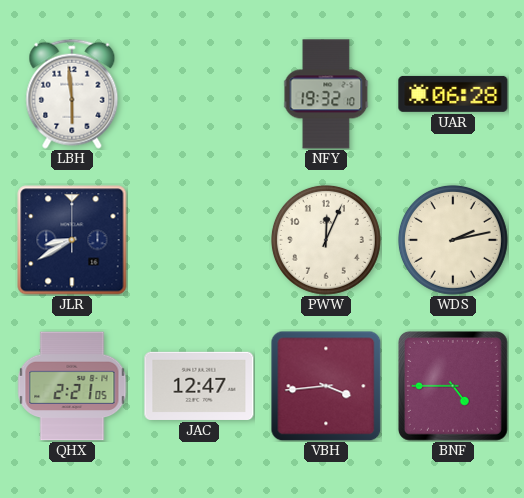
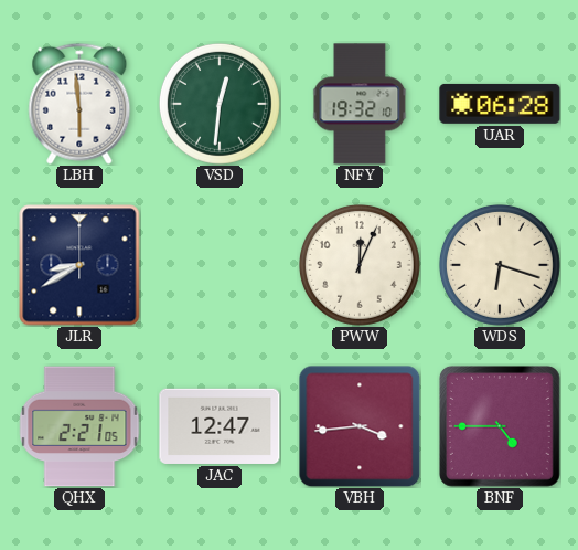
VSD: none -> 12:31 (220, 104)
WDS: 2:13 -> 6:18 (500, 265)
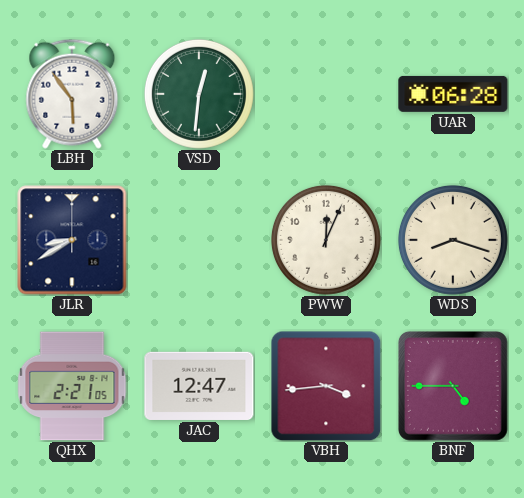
LBH: 5:59 -> 5:54 (72, 94)
NFY: 19:32 -> none (360, 104)
WDS: 6:18 -> 8:18 (453, 240)
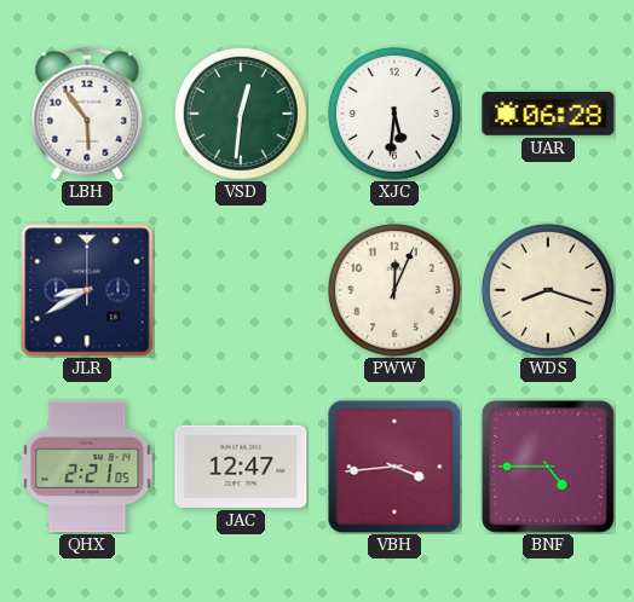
XJC: none -> 5:31 (394, 114)
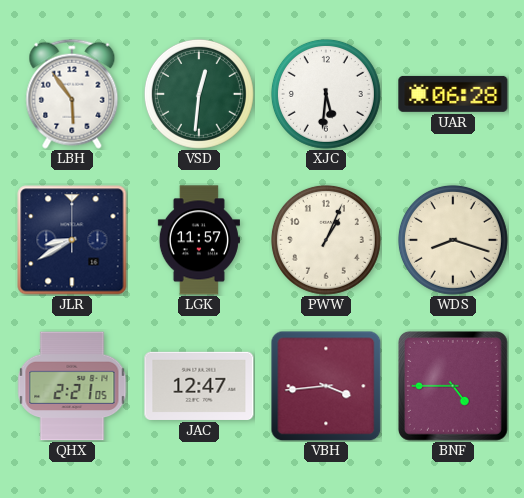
LGK: none -> 11:57 (199, 240)
PWW: 12:04 -> 1:04 (326, 240)
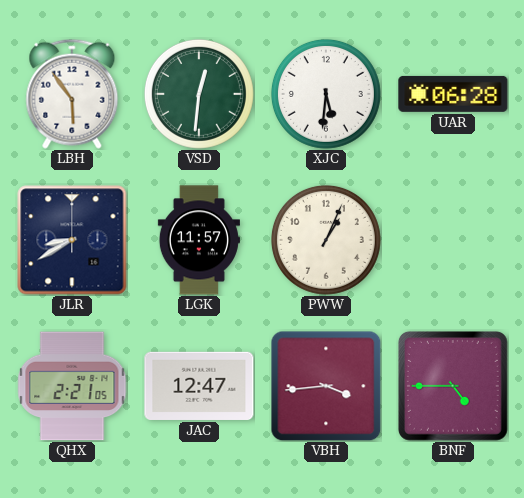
WDS: 8:18 -> none (453, 240)
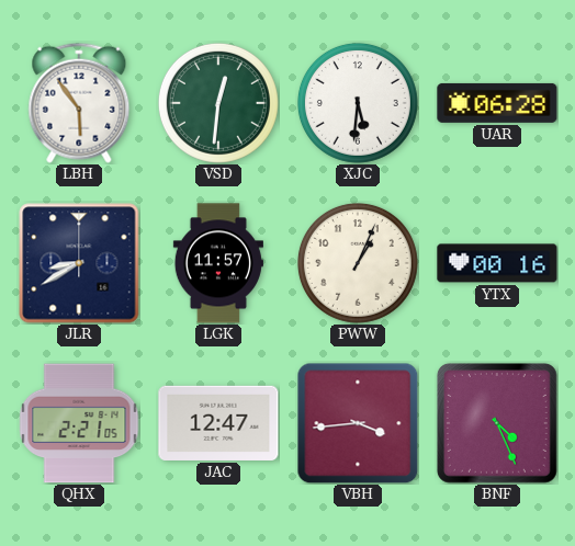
YTX: none -> 00:16 (497, 263)
BNF: 4:45 -> 4:26 (497, 423)
